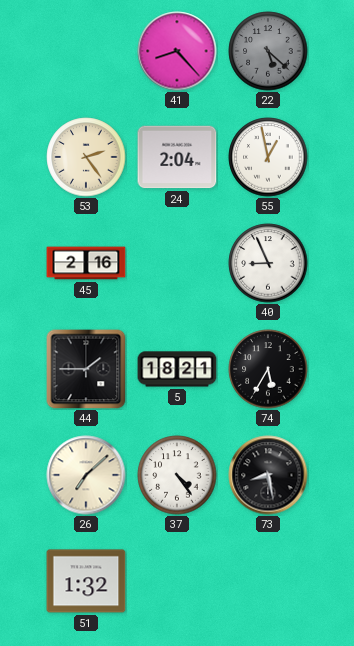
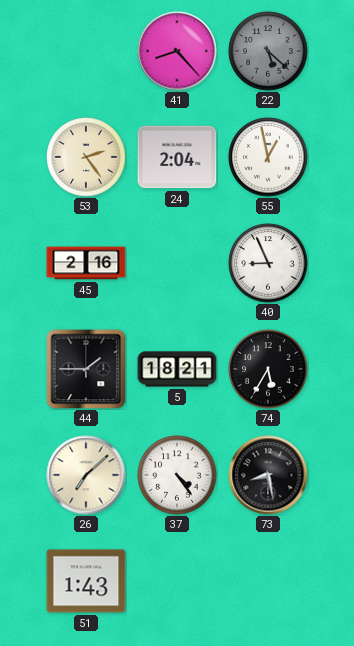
51: 1:32 -> 1:43 (86, 581)
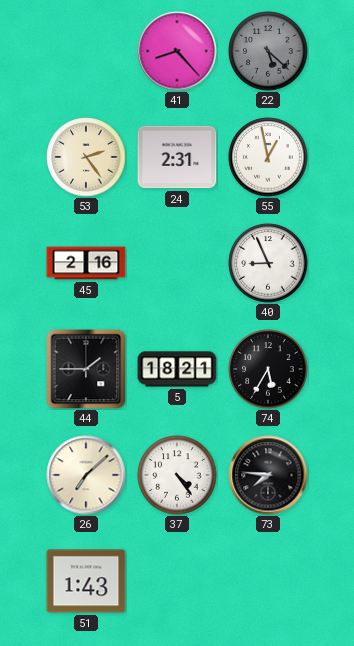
24: 2:04 -> 2:31 (177, 157)
73: 8:28 -> 7:46 (268, 475)
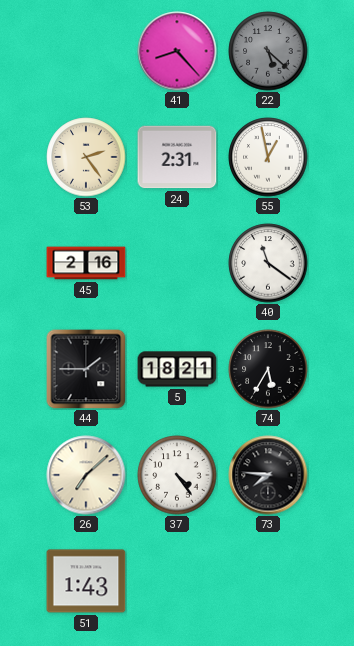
40: 8:56 -> 11:21 (268, 263)
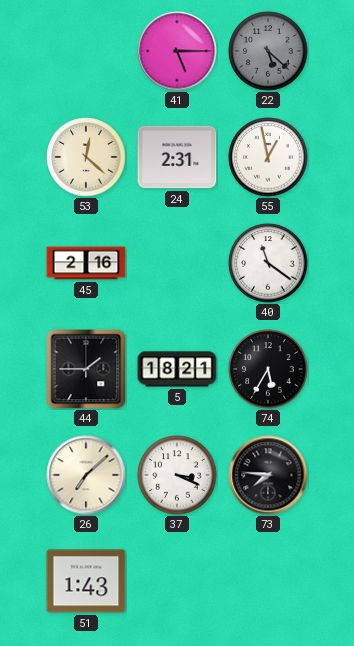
41: 8:23 -> 5:15 (177, 51)
53: 2:24 -> 12:22 (86, 157)
37: 4:24 -> 3:19 (177, 475)
